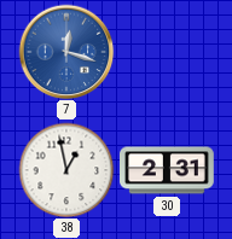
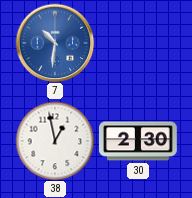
7: 12:18 -> 10:31 (55, 43)
30: 2:31 -> 2:30 (138, 141)
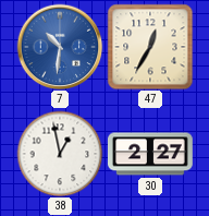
47: none -> 12:35 (150, 47)
30: 2:30 -> 2:27 (150, 154)
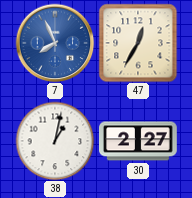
7: 10:31 -> 7:56 (55, 43)
38: 12:58 -> 1:02 (55, 141)
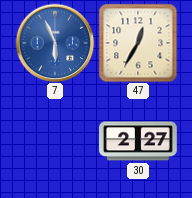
7: 7:56 -> 5:56 (55, 43)
38: 1:02 -> none (55, 141)
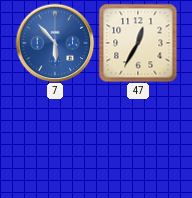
7: 5:56 -> 5:53 (55, 43)
30: 2:27 -> none (138, 141)
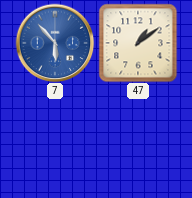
47: 12:35 -> 1:09 (138, 43)
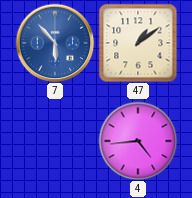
4: none -> 4:44 (138, 141)
